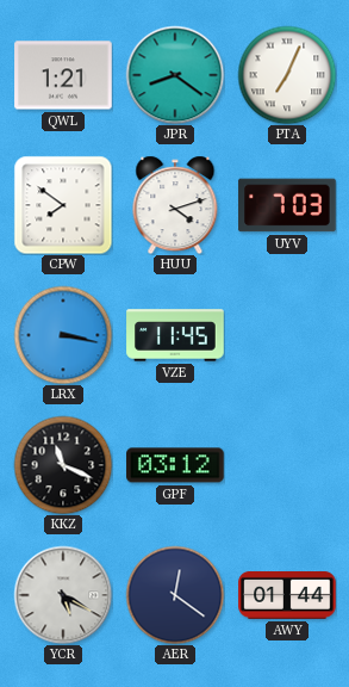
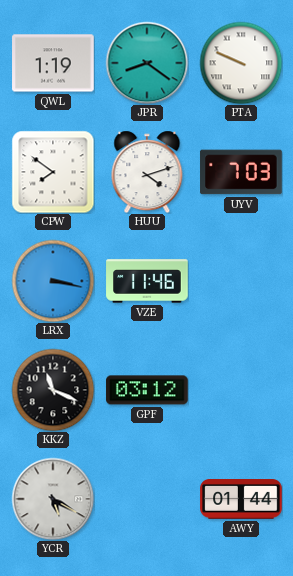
QWL: 1:21 -> 1:19 (53, 63)
PTA: 7:04 -> 9:49 (241, 63)
VZE: 11:45 -> 11:46 (147, 281)
AER: 12:21 -> none (175, 595)
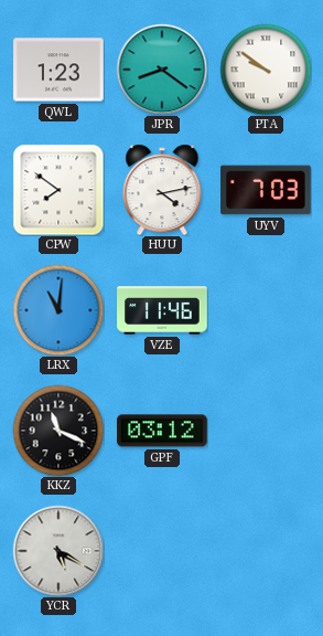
QWL: 1:19 -> 1:23 (58, 70)
PTA: 9:49 -> 9:51 (266, 70)
HUU: 4:12 -> 4:13 (162, 190)
LRX: 3:17 -> 11:01 (58, 310)
AWY: 01:44 -> none (241, 500)
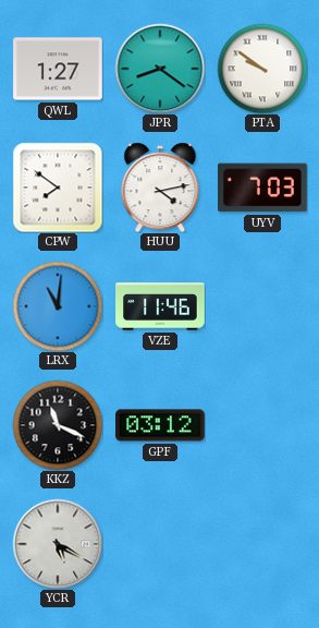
QWL: 1:23 -> 1:27 (58, 69)
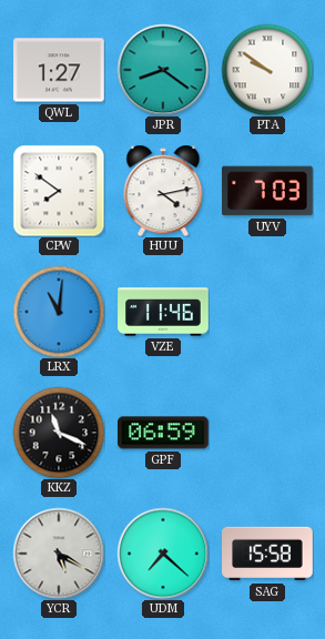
GPF: 03:12 -> 06:59 (163, 433)
UDM: none -> 7:22 (163, 554)
SAG: none -> 15:58 (267, 554)
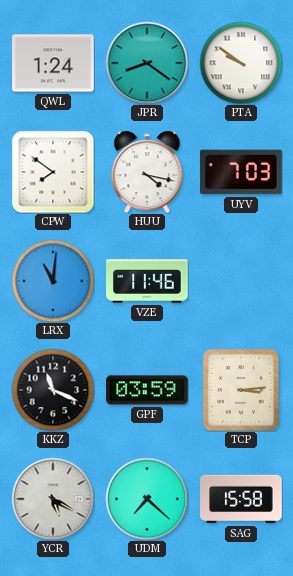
QWL: 1:27 -> 1:24 (53, 63)
HUU: 4:13 -> 4:17 (147, 172)
GPF: 06:59 -> 03:59 (147, 390)
TCP: none -> 3:14 (241, 390)
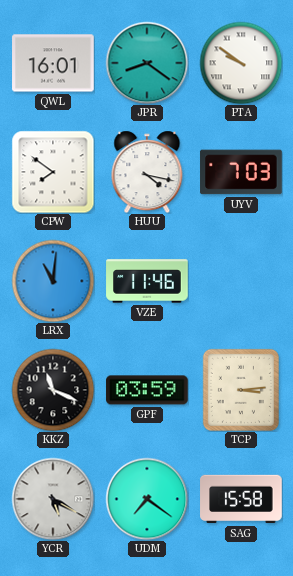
QWL: 1:24 -> 16:01 (53, 63)
UDM: 7:22 -> 7:21 (147, 499)
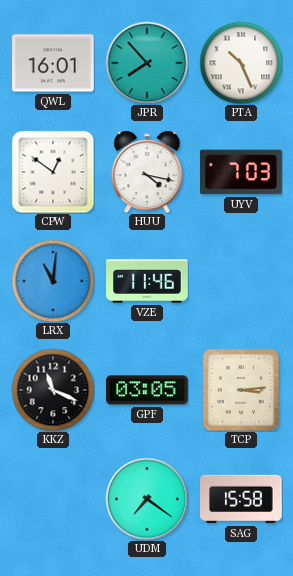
JPR: 8:21 -> 7:53 (147, 63)
PTA: 9:51 -> 10:26 (241, 63)
CPW: 7:51 -> 12:51 (53, 172)
GPF: 03:59 -> 03:05 (147, 390)
YCR: 5:20 -> none (53, 499)
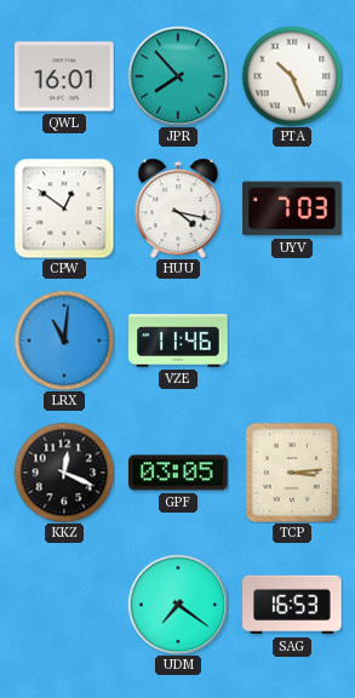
KKZ: 11:19 -> 12:19 (64, 473)
SAG: 15:58 -> 16:53 (292, 605)
